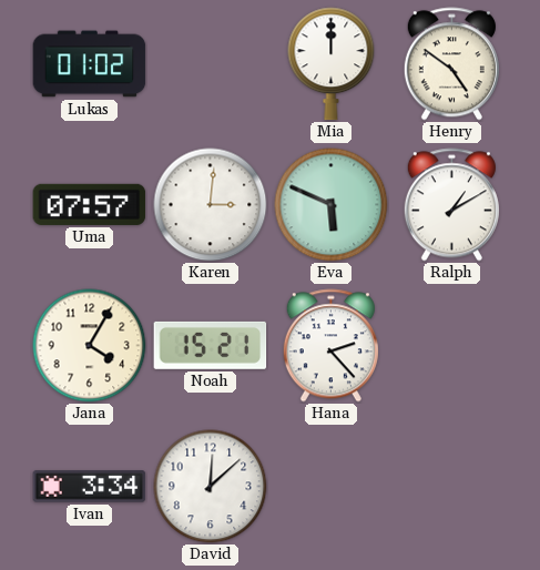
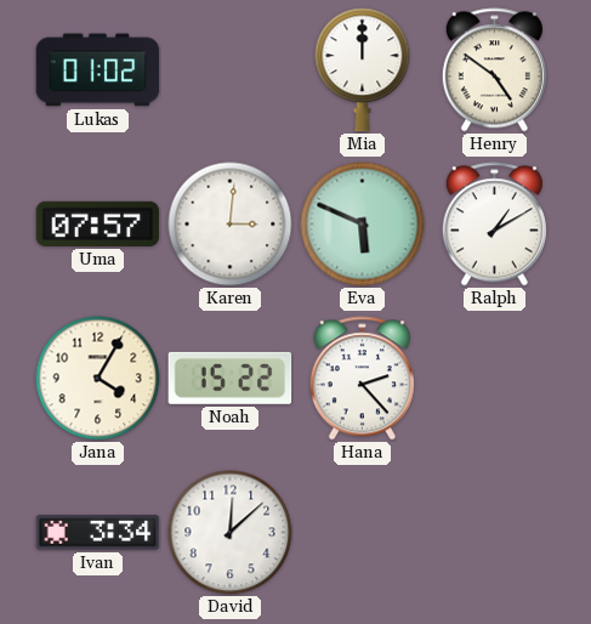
Noah: 15:21 -> 15:22 (231, 378)
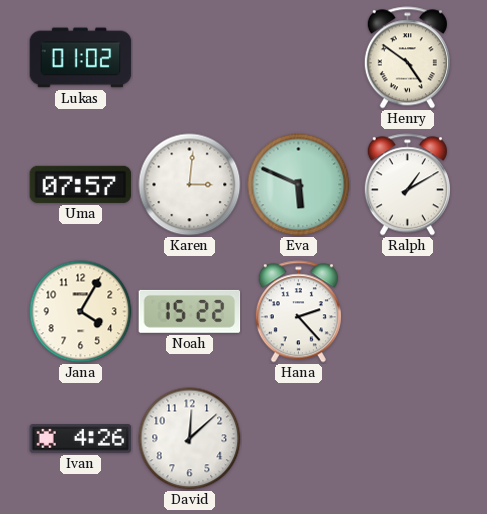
Mia: 12:00 -> none (363, 70)
Ivan: 3:34 -> 4:26 (81, 439)
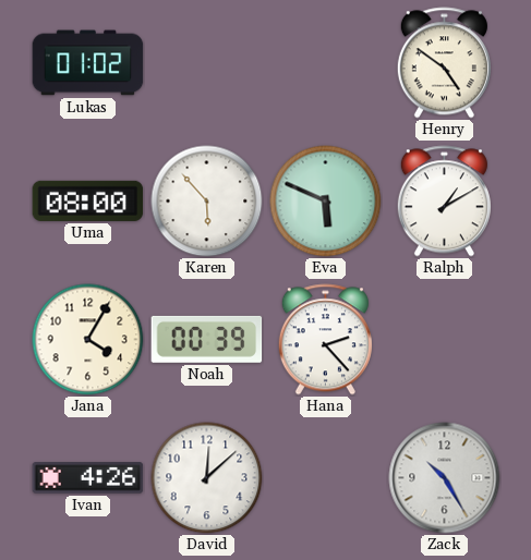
Uma: 07:57 -> 08:00 (88, 200)
Karen: 3:01 -> 5:53 (207, 202)
Noah: 15:22 -> 00:39 (207, 339)
Zack: none -> 10:25 (445, 478)
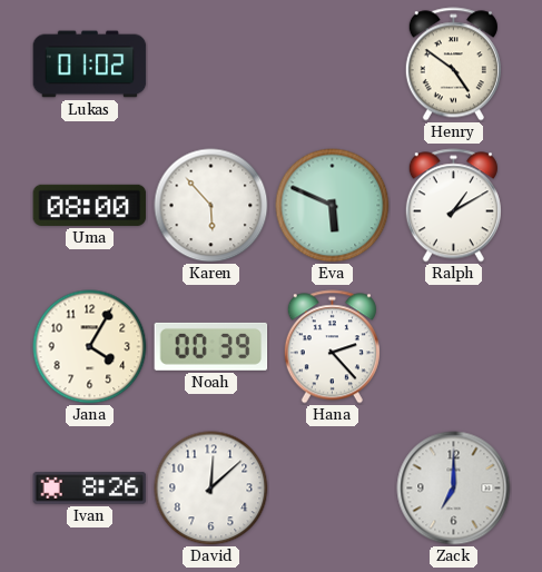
Ivan: 4:26 -> 8:26 (90, 489)
Zack: 10:25 -> 7:00 (454, 489)
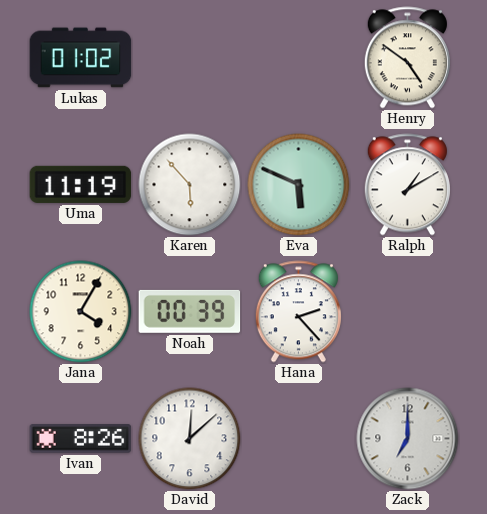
Uma: 08:00 -> 11:19 (81, 184)
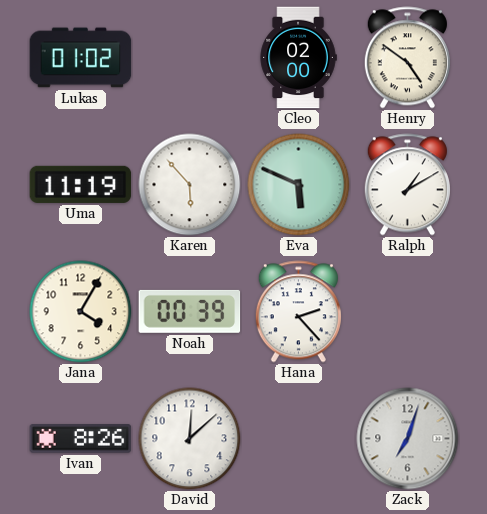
Cleo: none -> 02:00 (298, 58)
Zack: 7:00 -> 7:03 (408, 439)
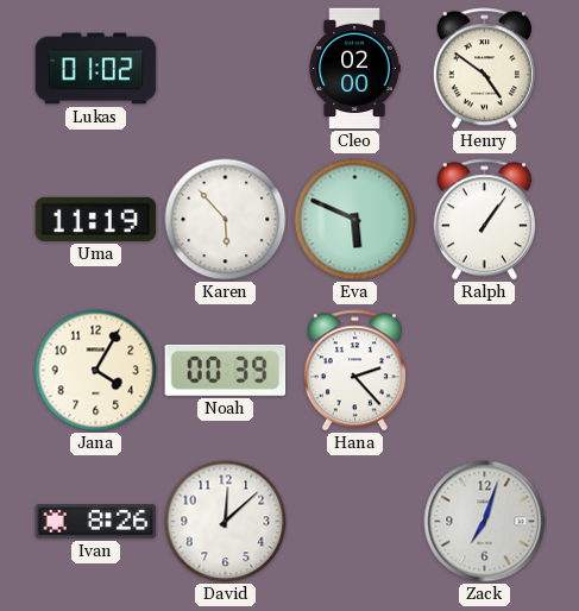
Ralph: 1:10 -> 1:06 (484, 220)
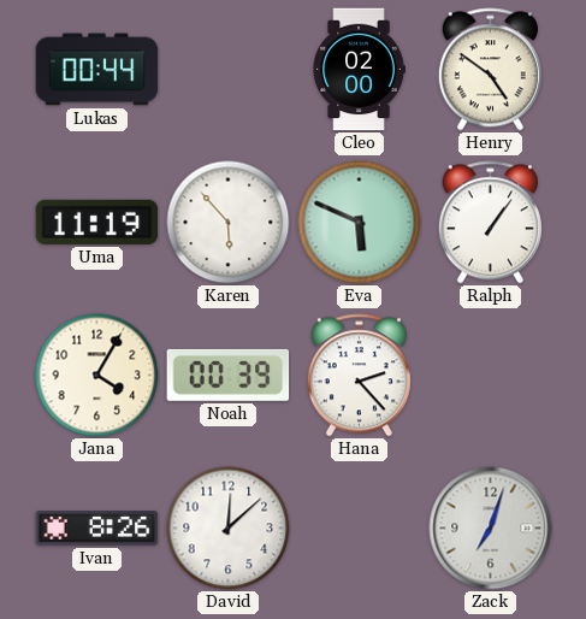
Lukas: 01:02 -> 00:44 (97, 70)
